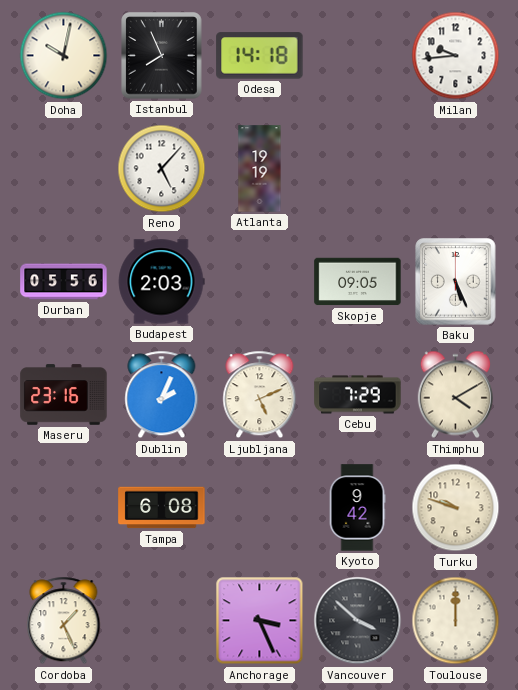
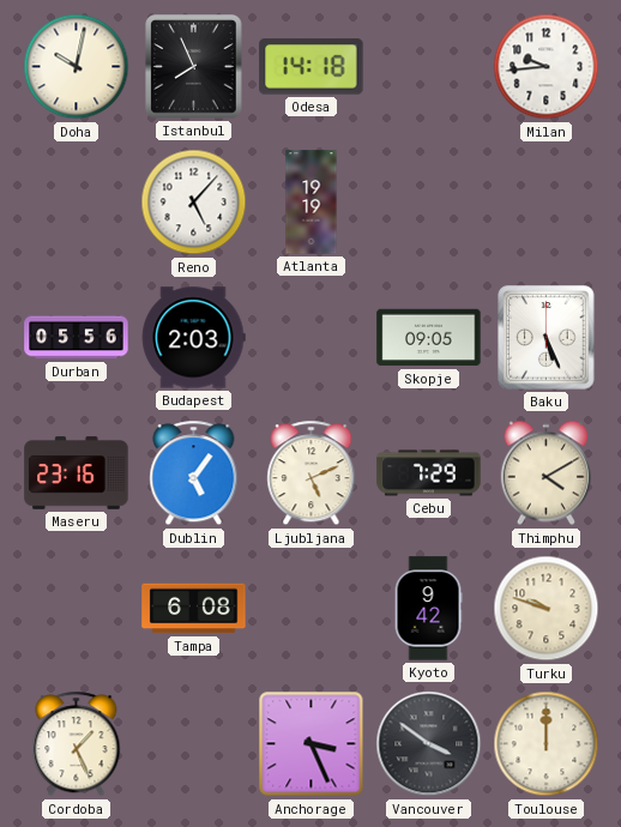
Dublin: 2:04 -> 5:06 (194, 473)
Vancouver: 3:52 -> 3:51 (429, 744)
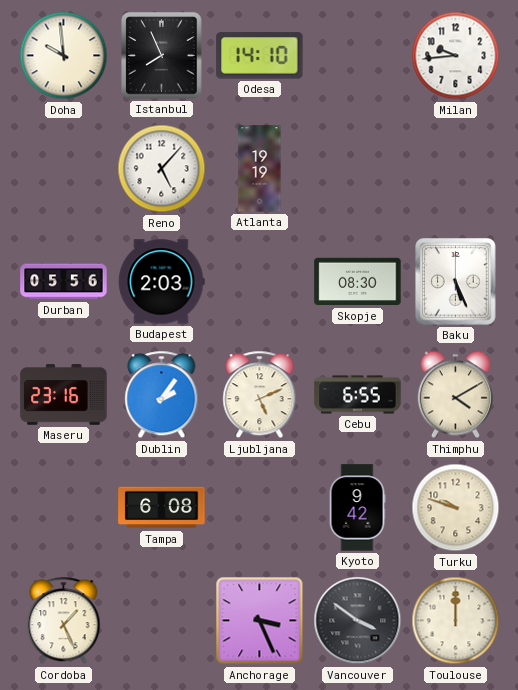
Doha: 10:02 -> 9:59 (64, 56)
Odesa: 14:18 -> 14:10 (260, 56)
Skopje: 09:05 -> 08:30 (358, 282)
Dublin: 5:06 -> 2:06 (162, 395)
Cebu: 7:29 -> 6:55 (358, 395)
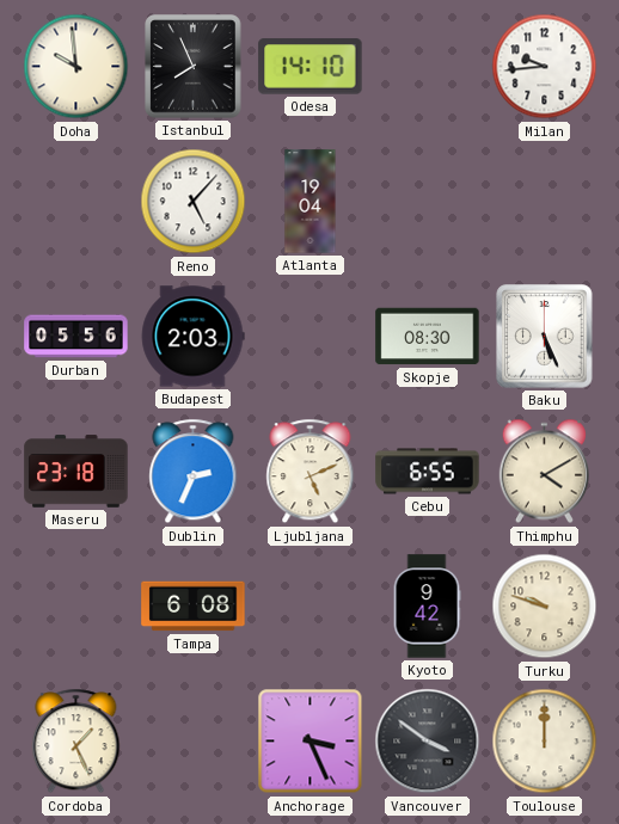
Atlanta: 19:19 -> 19:04 (311, 202)
Maseru: 23:16 -> 23:18 (76, 472)
Dublin: 2:06 -> 2:34 (194, 472)
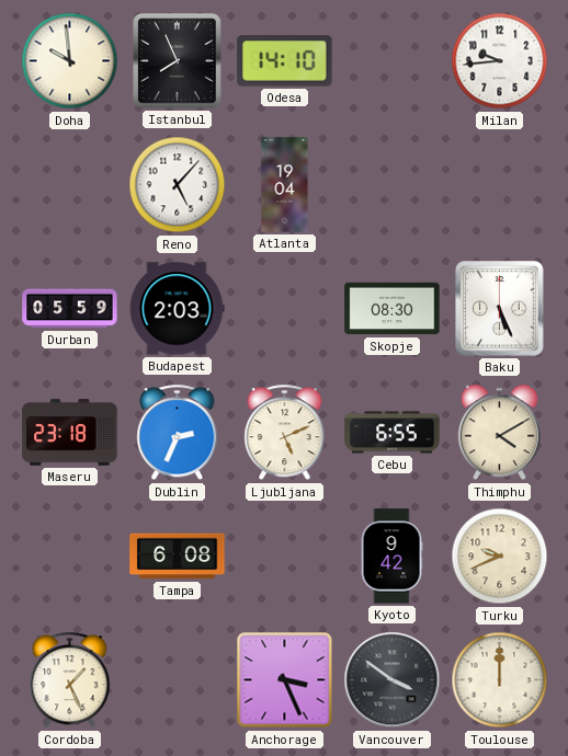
Durban: 05:56 -> 05:59 (70, 309)
Turku: 9:48 -> 9:41 (500, 557)
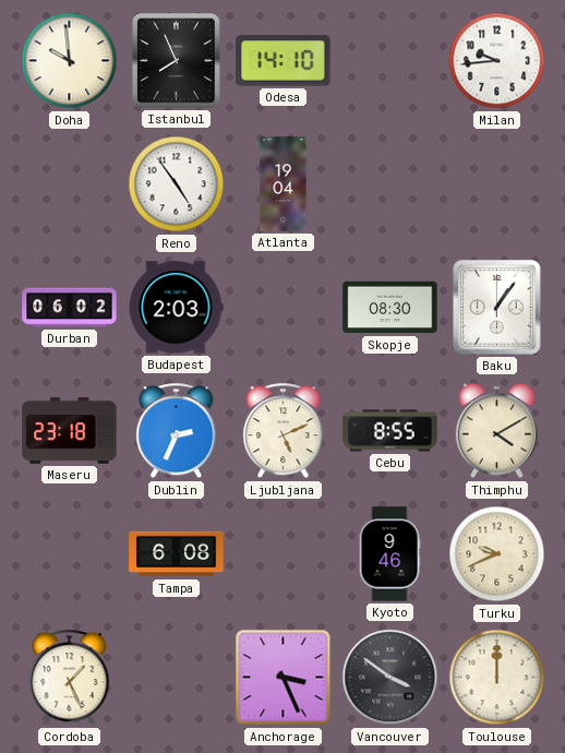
Reno: 5:07 -> 4:54 (177, 184)
Durban: 05:59 -> 06:02 (70, 308)
Baku: 5:26 -> 1:06 (497, 308)
Cebu: 6:55 -> 8:55 (390, 431)
Kyoto: 9:42 -> 9:46 (389, 554)
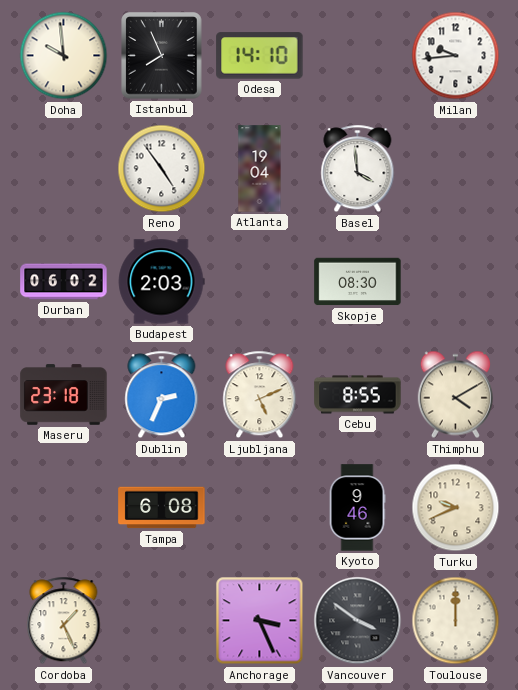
Basel: none -> 3:59 (358, 169)
Baku: 1:06 -> none (497, 308)
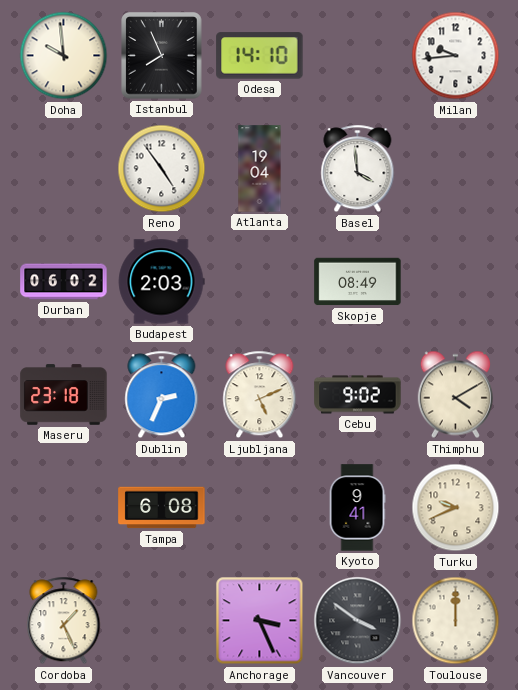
Skopje: 08:30 -> 08:49 (358, 282)
Cebu: 8:55 -> 9:02 (358, 395)
Kyoto: 9:46 -> 9:41 (357, 508)
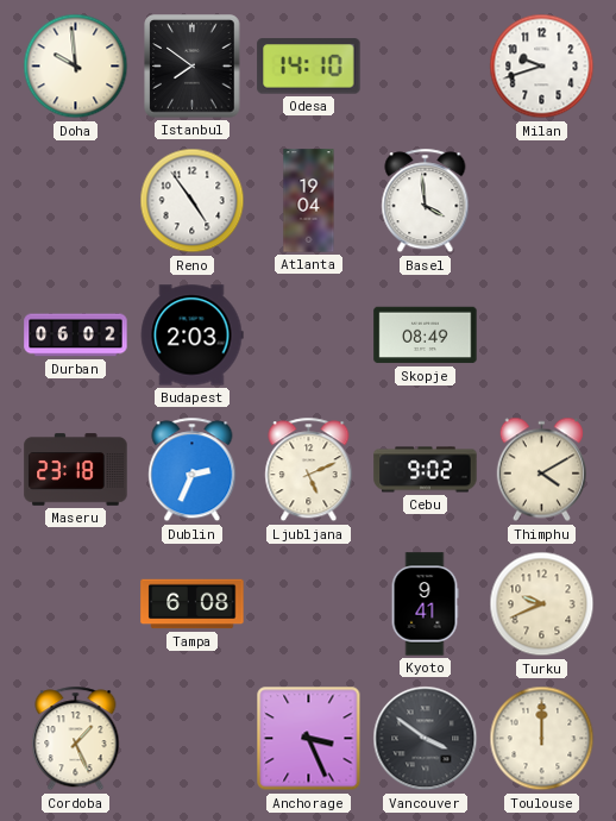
Istanbul: 7:56 -> 7:51 (193, 67)
Milan: 9:44 -> 9:42 (542, 67)
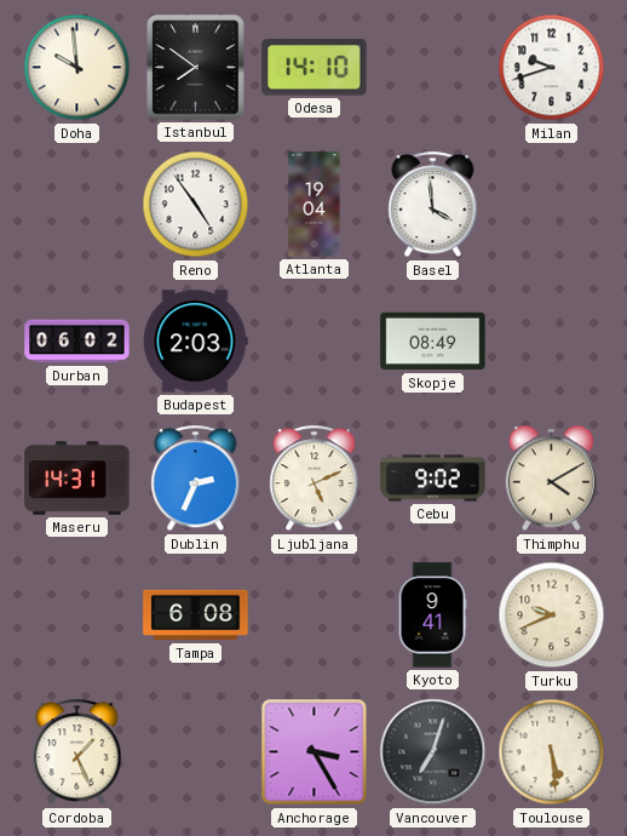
Maseru: 23:18 -> 14:31 (77, 479)
Anchorage: 3:26 -> 3:25 (315, 752)
Vancouver: 3:51 -> 7:03 (433, 752)
Toulouse: 12:00 -> 5:29 (552, 752)
